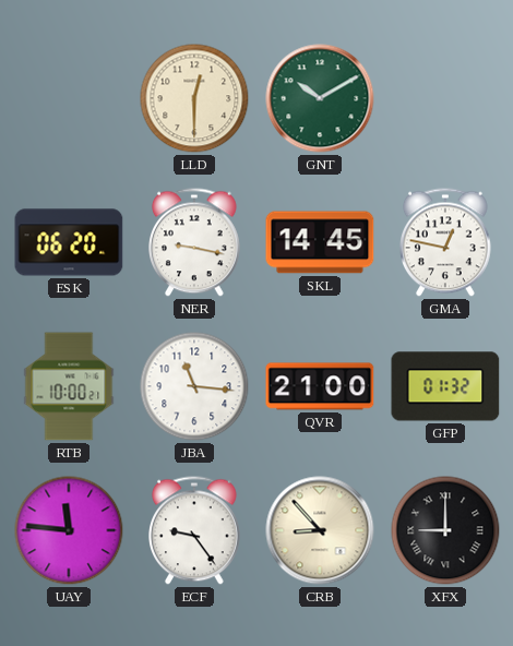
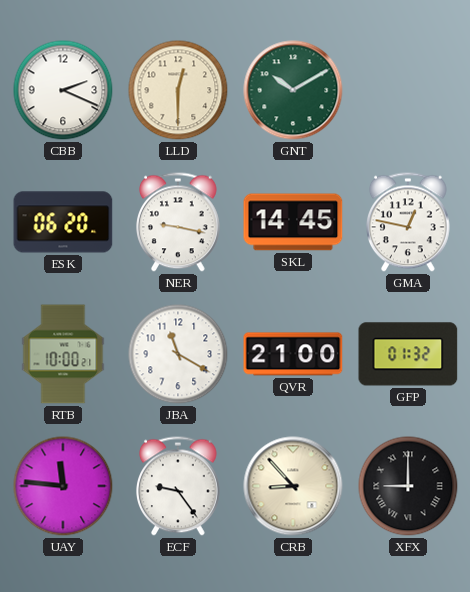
CBB: none -> 2:19 (63, 90)
JBA: 11:16 -> 11:20 (178, 354)
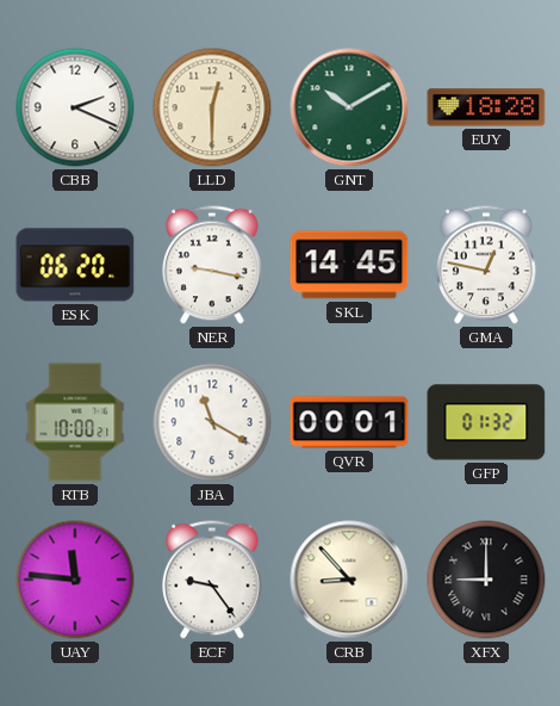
EUY: none -> 18:28 (486, 107)
QVR: 21:00 -> 00:01 (349, 422)
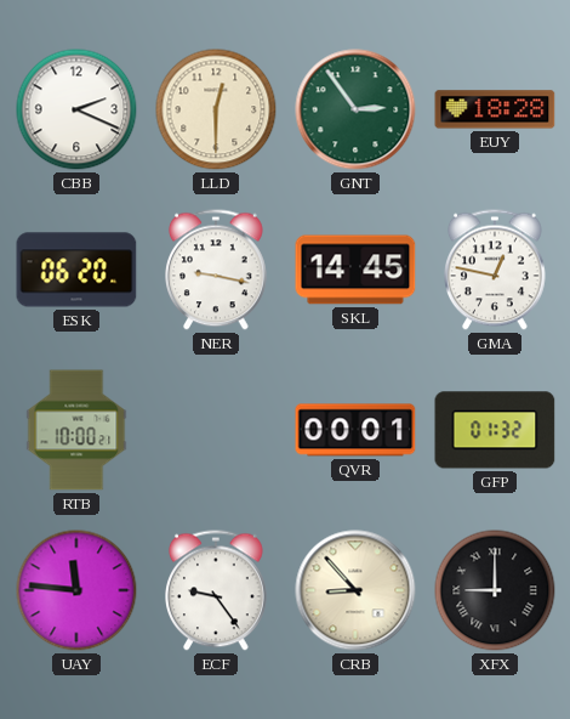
GNT: 10:10 -> 2:54 (355, 109)
JBA: 11:20 -> none (212, 422)
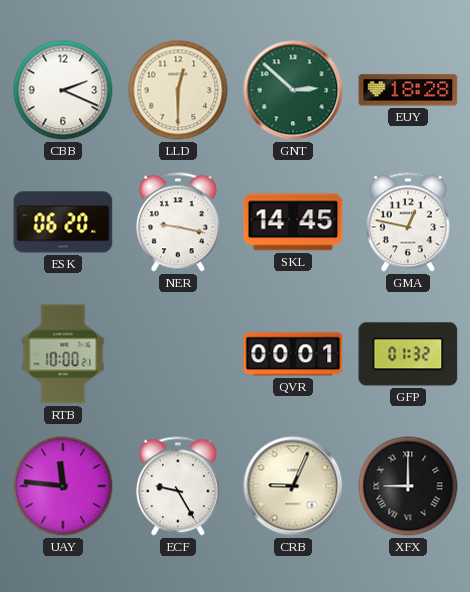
GNT: 2:54 -> 2:52 (293, 90)
ECF: 9:24 -> 9:25 (179, 486)
CRB: 8:53 -> 9:04 (293, 486)
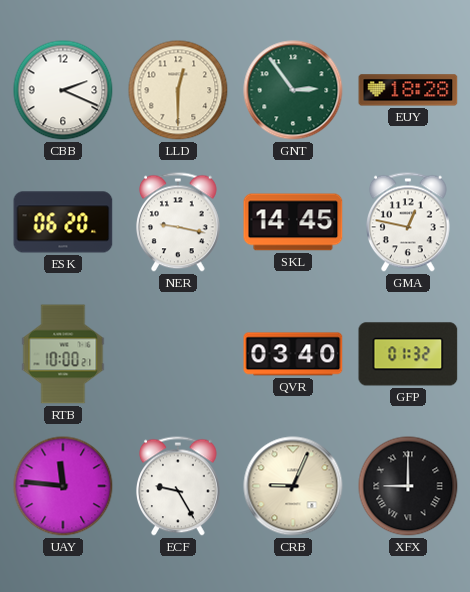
GNT: 2:52 -> 2:54 (293, 90)
QVR: 00:01 -> 03:40 (293, 354)
